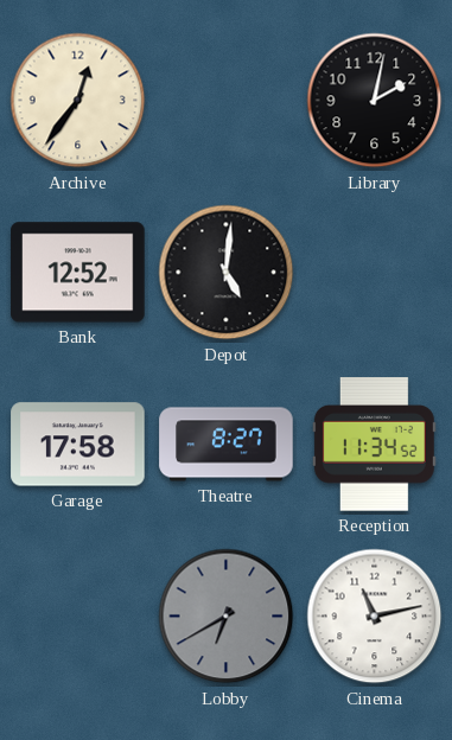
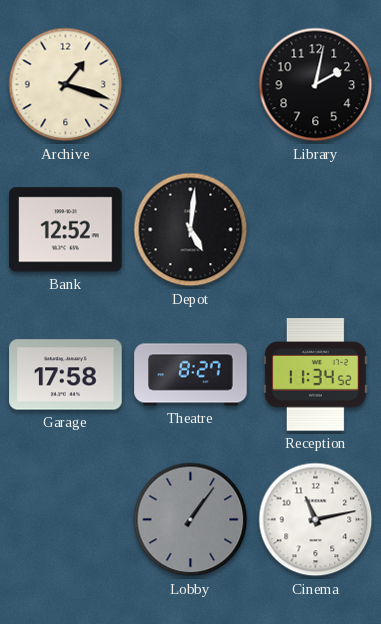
Archive: 12:36 -> 1:18 (66, 85)
Lobby: 6:40 -> 1:06 (191, 520)
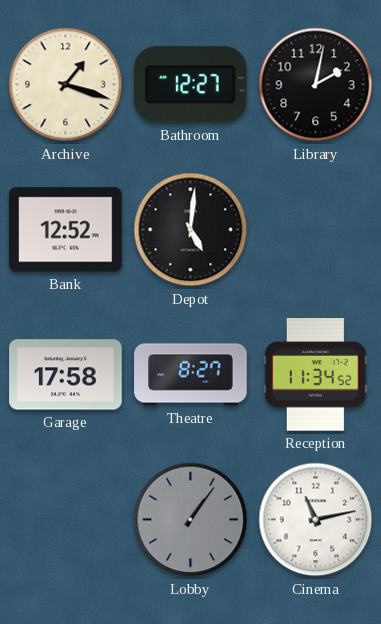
Bathroom: none -> 12:27 (190, 85)
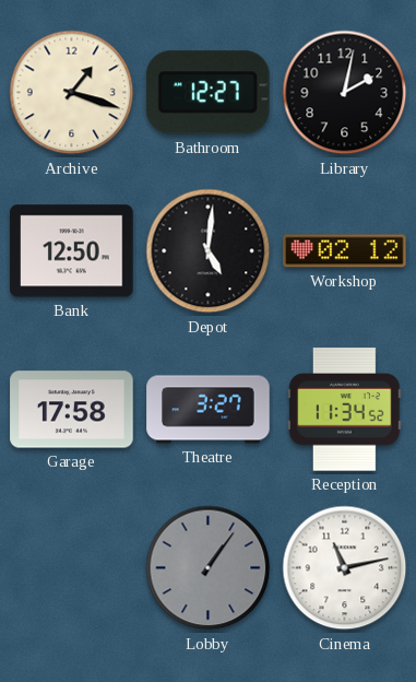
Bank: 12:52 -> 12:50 (72, 251)
Workshop: none -> 02:12 (345, 251)
Theatre: 8:27 -> 3:27 (209, 410)
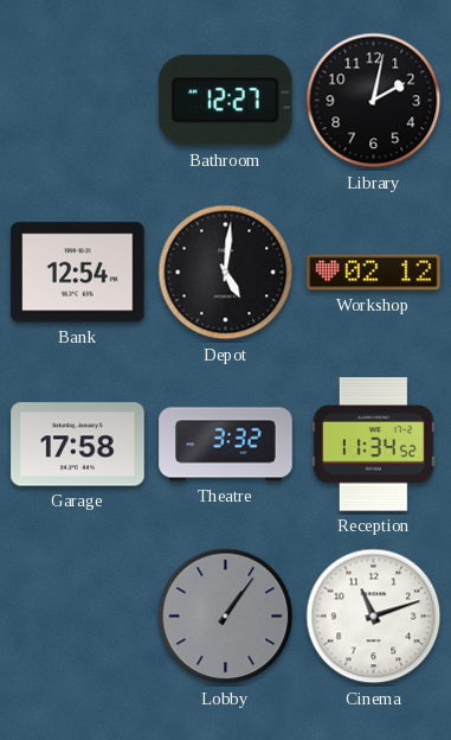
Archive: 1:18 -> none (72, 93)
Bank: 12:50 -> 12:54 (78, 273)
Theatre: 3:27 -> 3:32 (226, 445)
Cinema: 11:13 -> 11:12 (374, 617)
